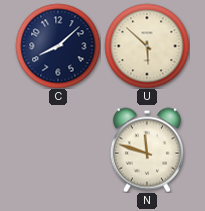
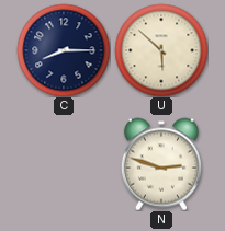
C: 8:08 -> 8:15 (64, 50)
N: 11:48 -> 2:48 (161, 164)
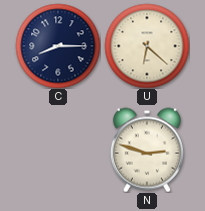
U: 5:52 -> 6:22 (147, 46)
